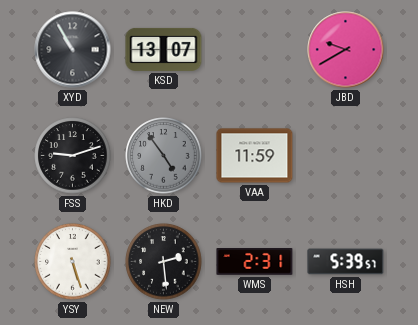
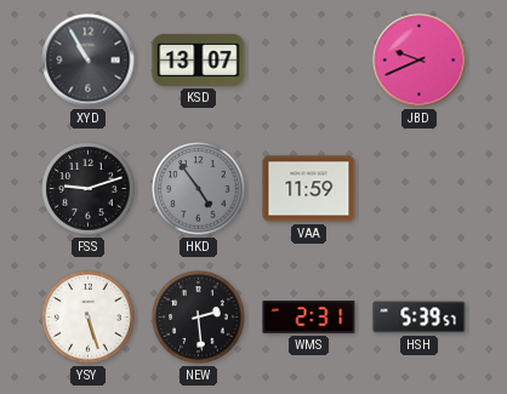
JBD: 9:40 -> 9:41 (420, 61)
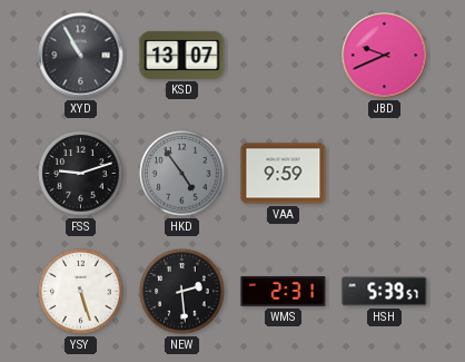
VAA: 11:59 -> 9:59 (284, 174)
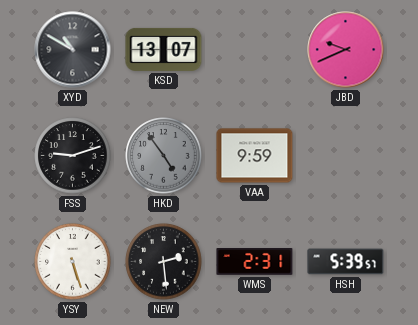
XYD: 10:55 -> 10:50 (73, 50)
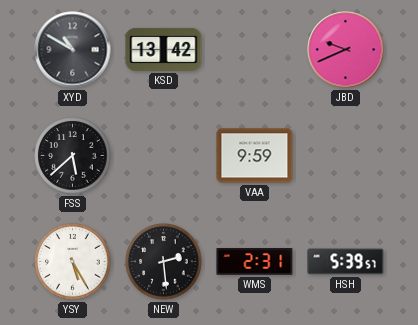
KSD: 13:07 -> 13:42 (164, 49)
FSS: 9:12 -> 5:38 (73, 156)
HKD: 4:54 -> none (164, 156)
YSY: 5:27 -> 5:25 (73, 262)
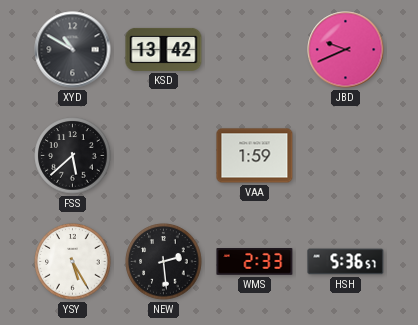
VAA: 9:59 -> 1:59 (255, 156)
WMS: 2:31 -> 2:33 (255, 262)
HSH: 5:39 -> 5:36 (346, 262)
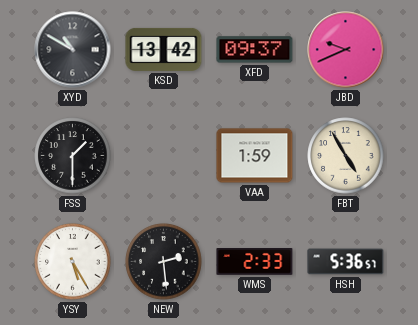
XFD: none -> 09:37 (255, 50)
FSS: 5:38 -> 1:30 (73, 156)
FBT: none -> 4:55 (346, 156)
